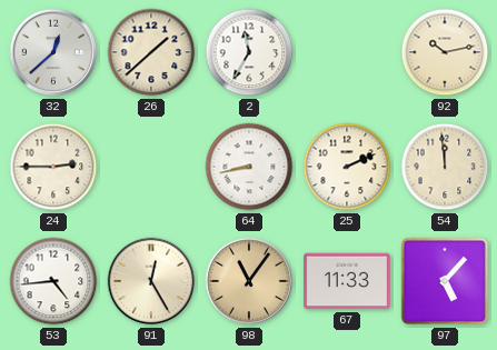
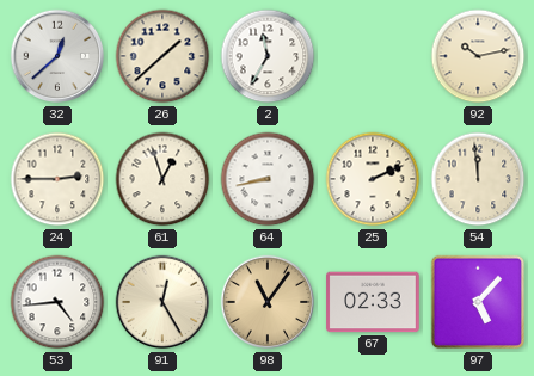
61: none -> 12:57 (162, 179)
67: 11:33 -> 02:33 (373, 302)
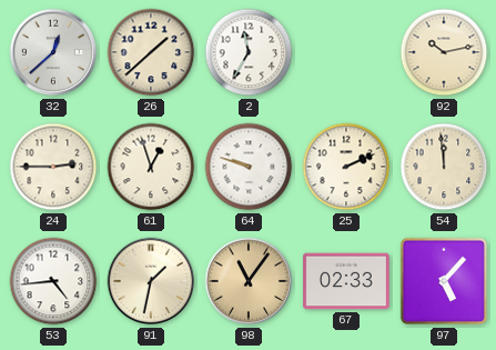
64: 8:43 -> 9:48 (249, 167)
91: 12:25 -> 1:32 (151, 281)
